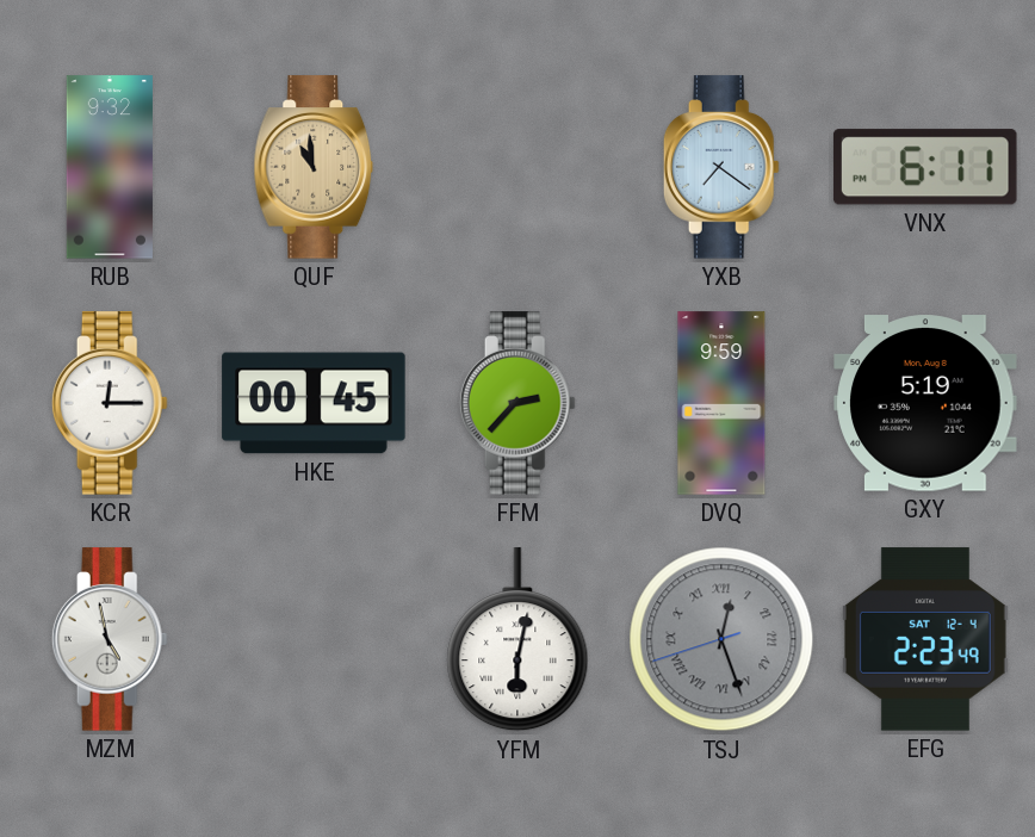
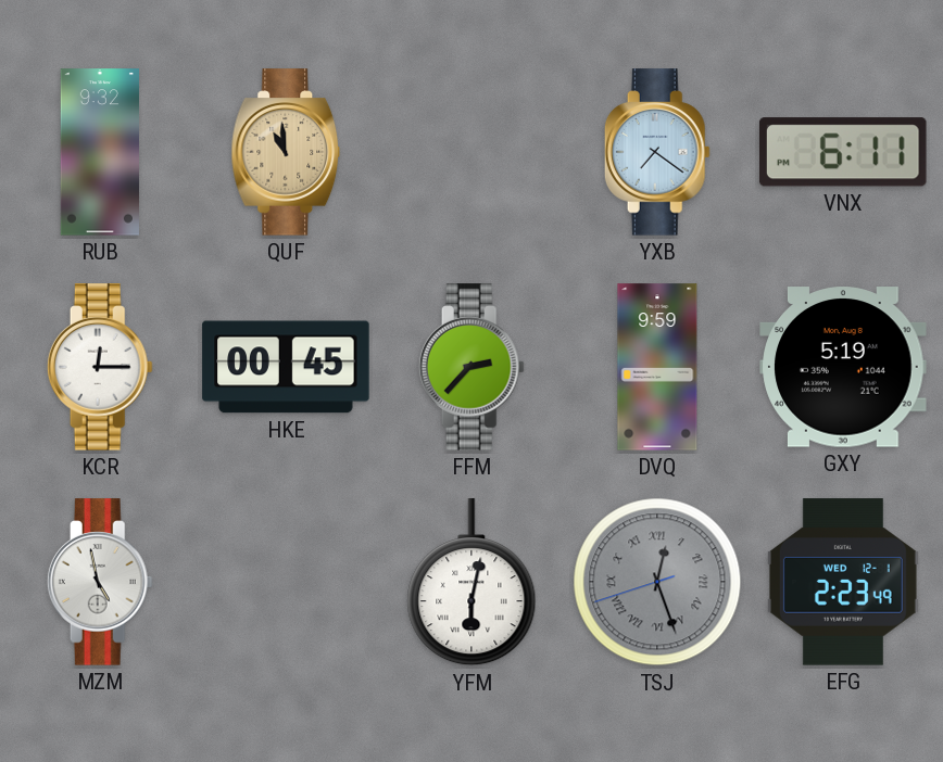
EFG date: SAT 12-4 -> WED 12-1 (843, 582)
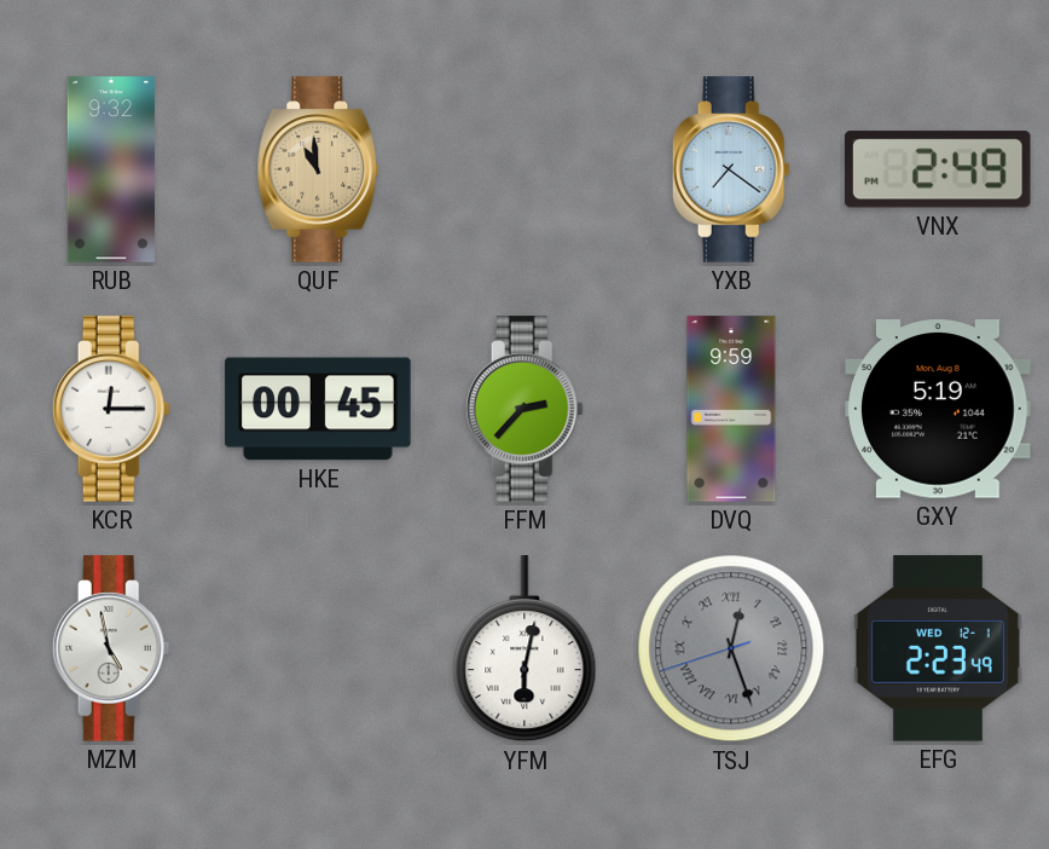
VNX: 6:11 -> 2:49 (938, 169)
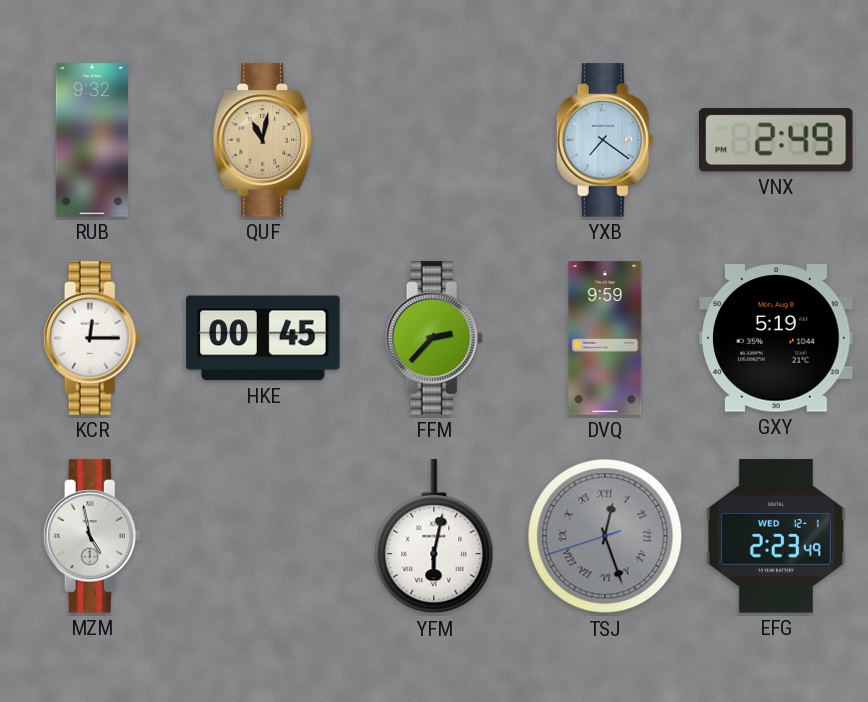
QUF: 10:59 -> 11:02 (263, 140)
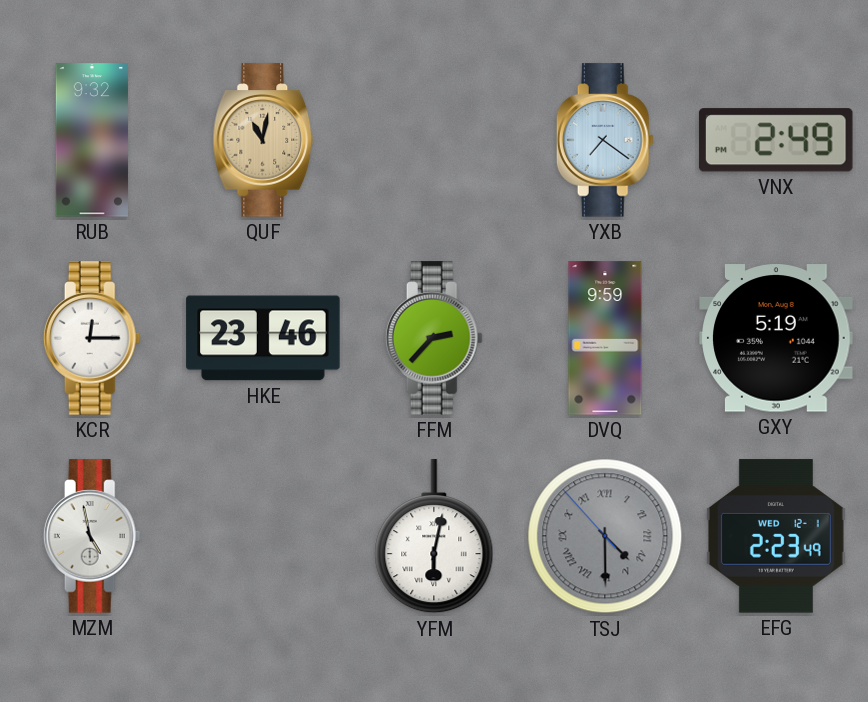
HKE: 00:45 -> 23:46 (263, 338)
TSJ: 12:26 -> 4:29 (605, 536)
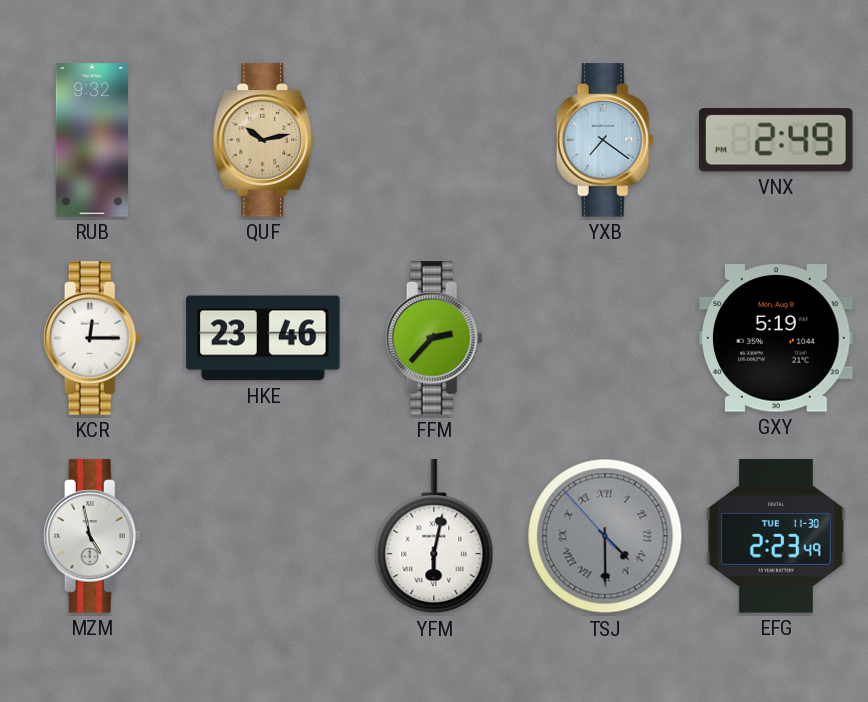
QUF: 11:02 -> 10:13 (263, 140)
DVQ: 9:59 -> none (605, 338)
EFG date: WED 12-1 -> TUE 11-30 (776, 536)
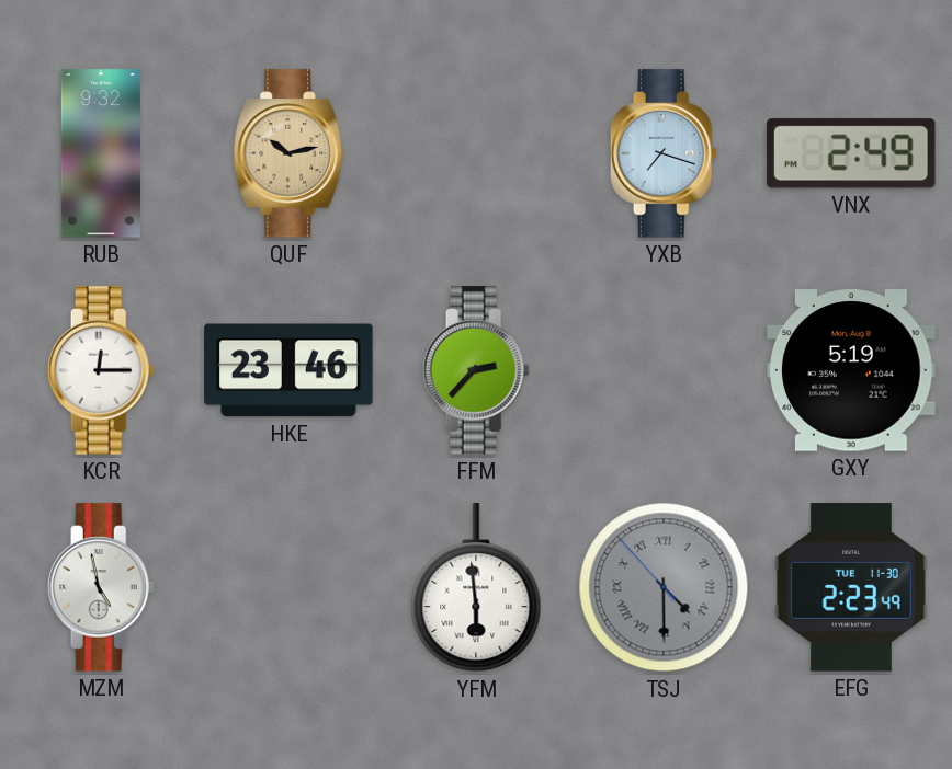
YXB: 7:21 -> 7:18 (664, 153)
YFM: 6:02 -> 5:59 (476, 588)
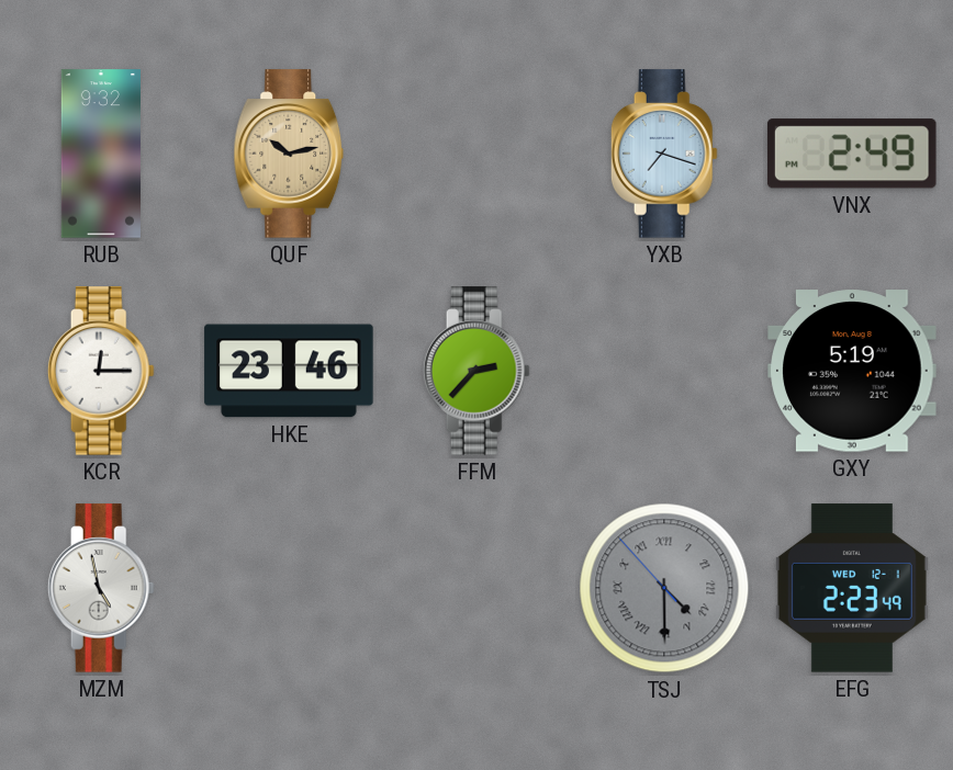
YFM: 5:59 -> none (476, 588)
EFG date: TUE 11-30 -> WED 12-1 (852, 588)
